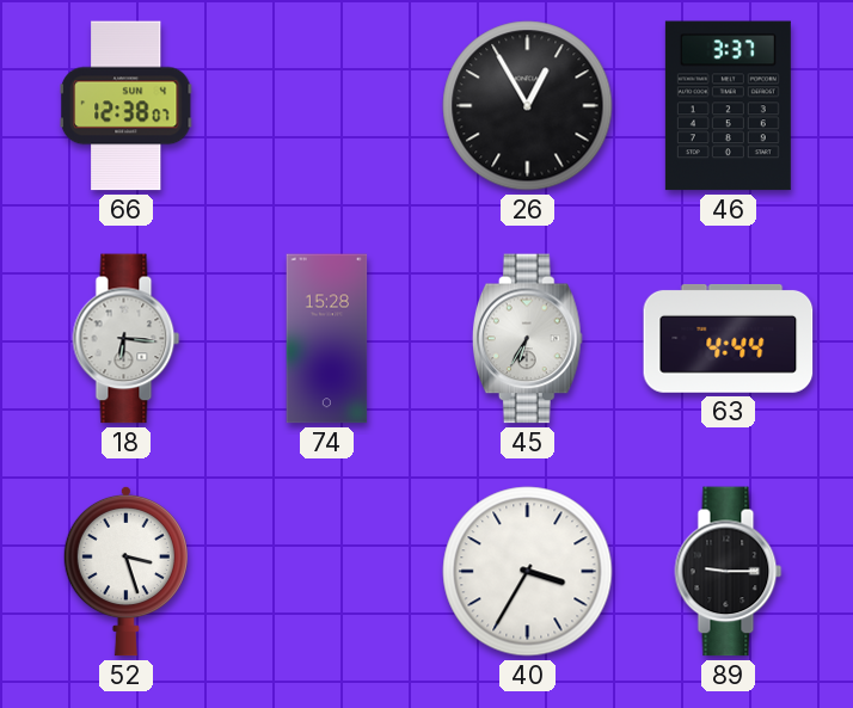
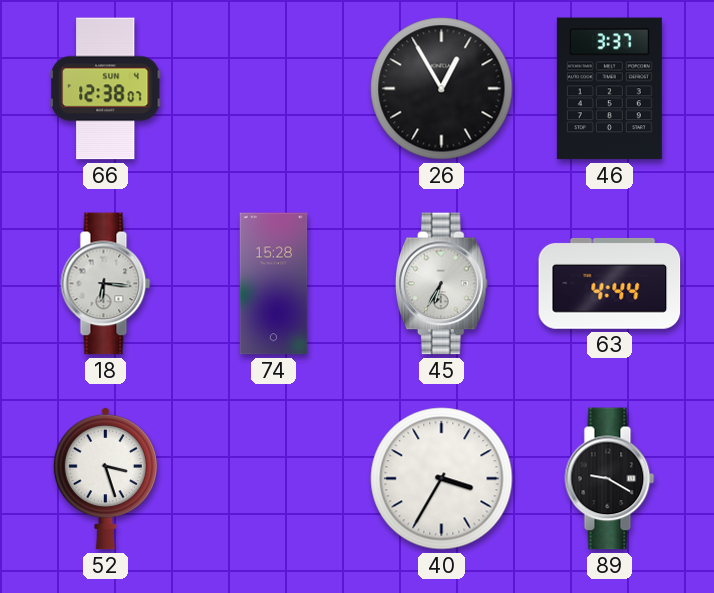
89: 9:15 -> 9:20 (610, 479)
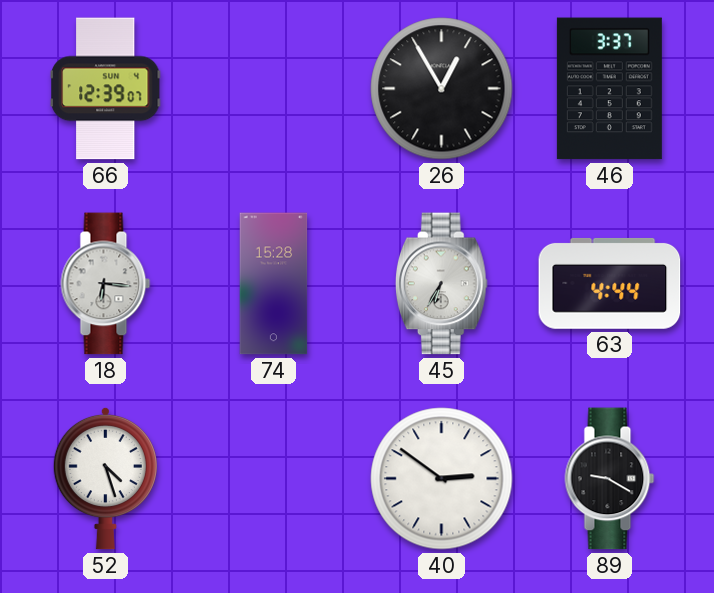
66: 12:38 -> 12:39 (105, 89)
52: 3:27 -> 4:27 (105, 478)
40: 3:35 -> 2:51 (442, 479)
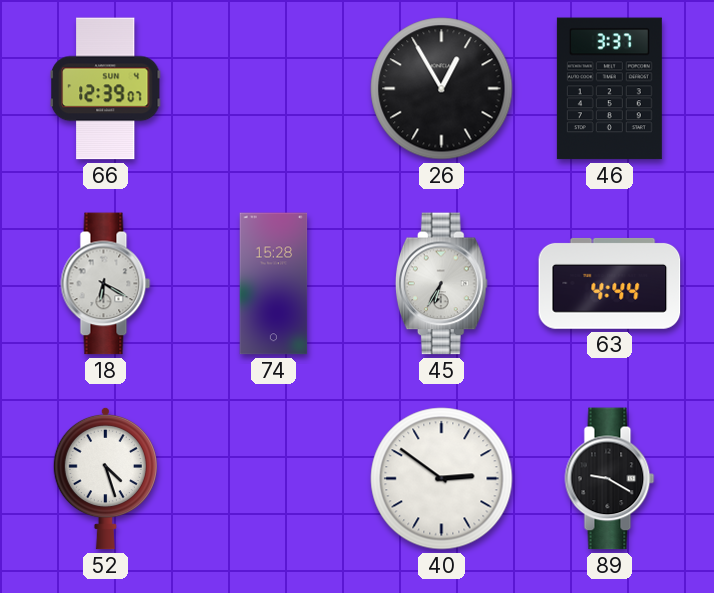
18: 6:16 -> 6:20 (106, 284)
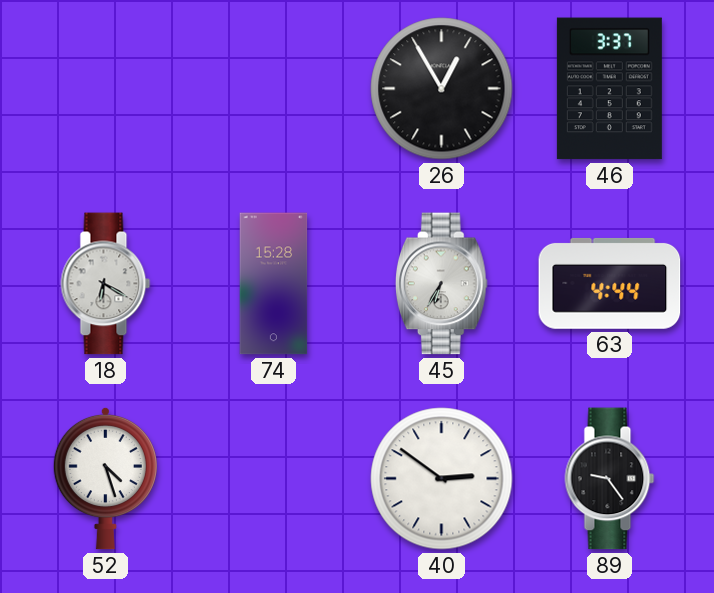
66: 12:39 -> none (105, 89)
89: 9:20 -> 9:24 (610, 479)
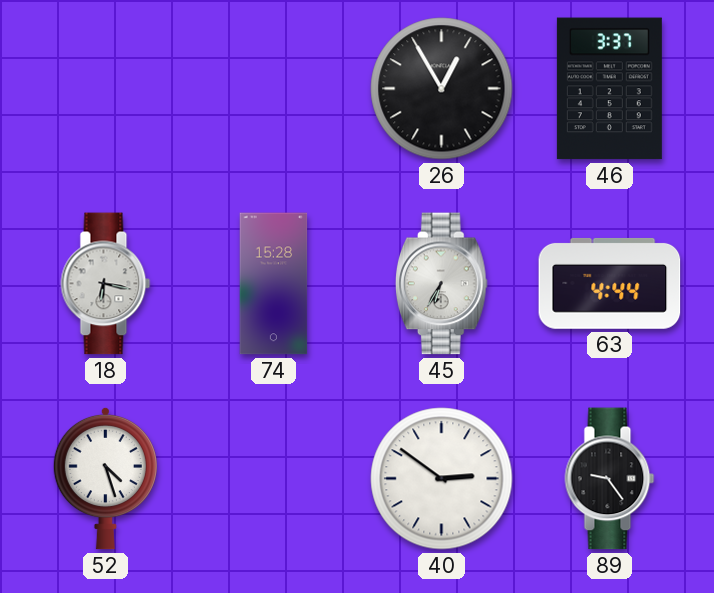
18: 6:20 -> 6:17 (106, 284)
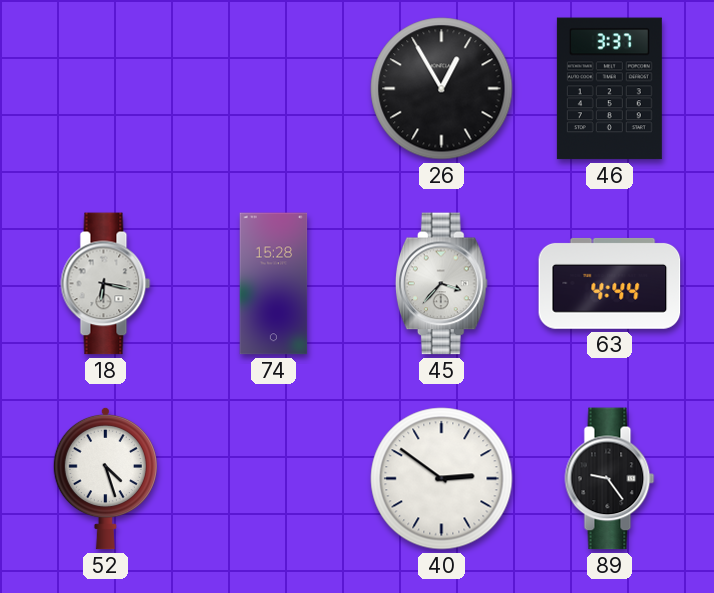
45: 6:35 -> 3:37 (441, 284)
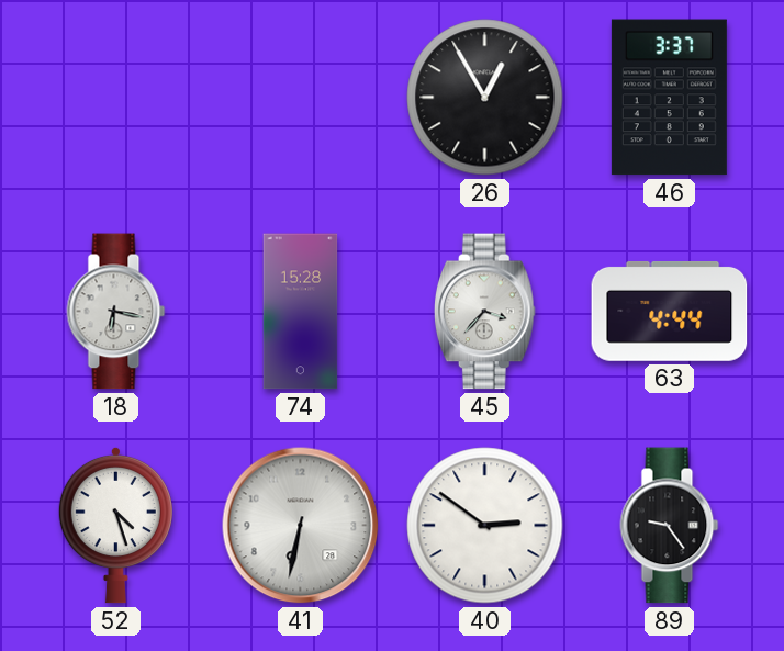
41: none -> 6:32 (301, 526)
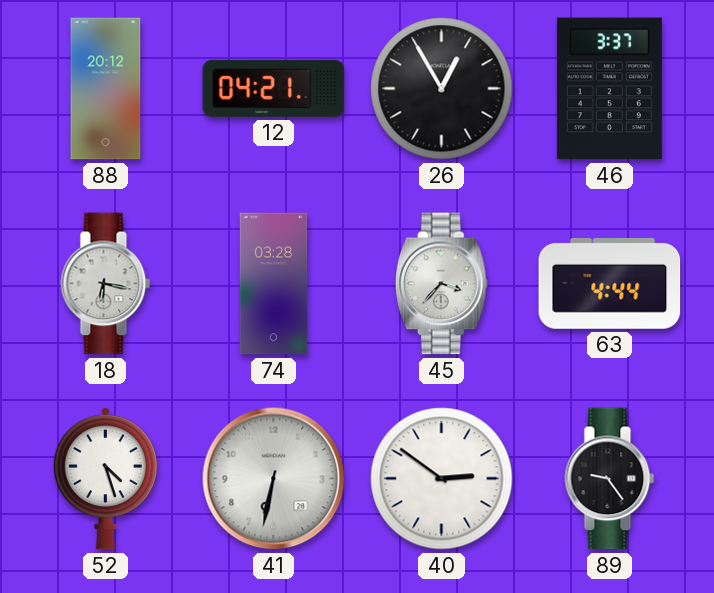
88: none -> 20:12 (106, 89)
12: none -> 04:21 (274, 88)
74: 15:28 -> 03:28 (274, 284)
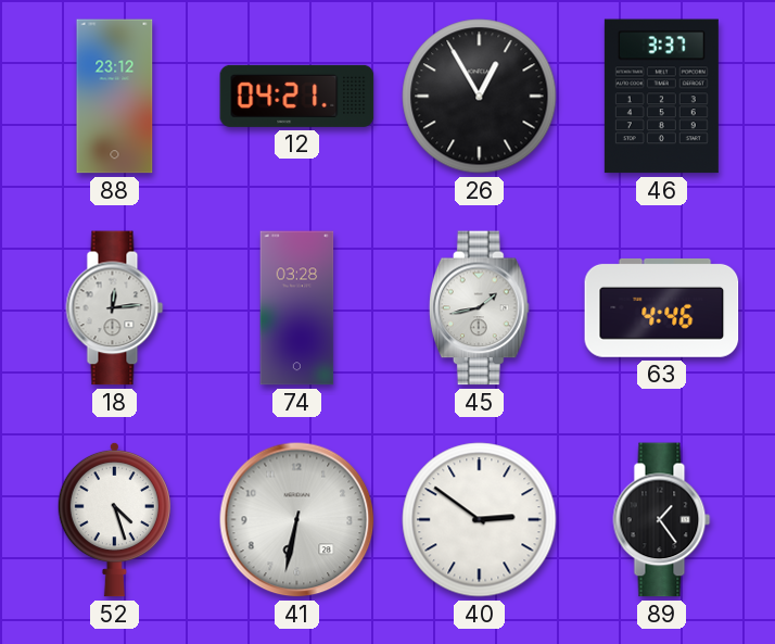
88: 20:12 -> 23:12 (115, 97)
18: 6:17 -> 12:14 (115, 308)
45: 3:37 -> 1:43 (479, 308)
63: 4:44 -> 4:46 (662, 307)
89: 9:24 -> 1:24 (662, 520)
